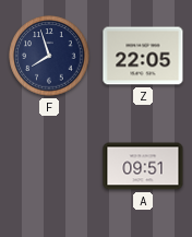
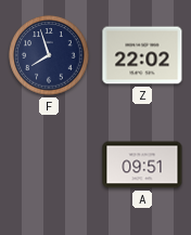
Z: 22:05 -> 22:02 (142, 55)
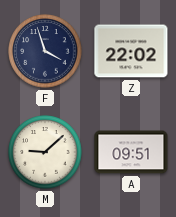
F: 7:57 -> 3:57 (45, 51)
M: none -> 9:08 (45, 152)
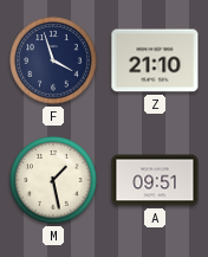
Z: 22:02 -> 21:10 (155, 60)
M: 9:08 -> 1:28 (53, 180)
